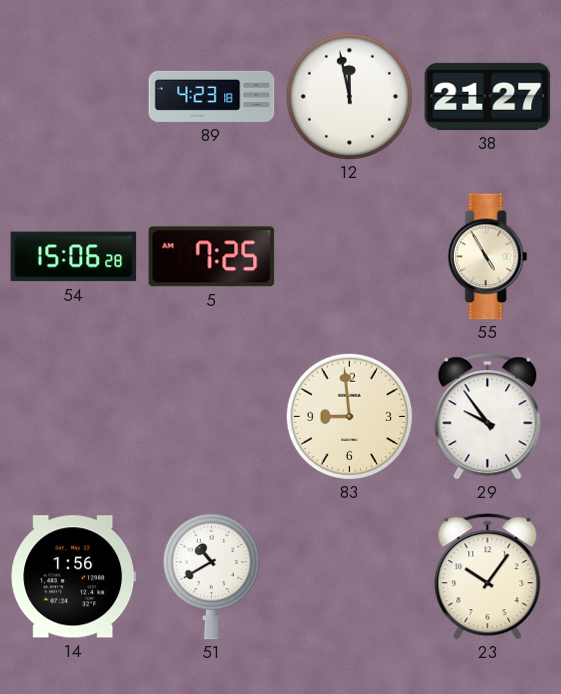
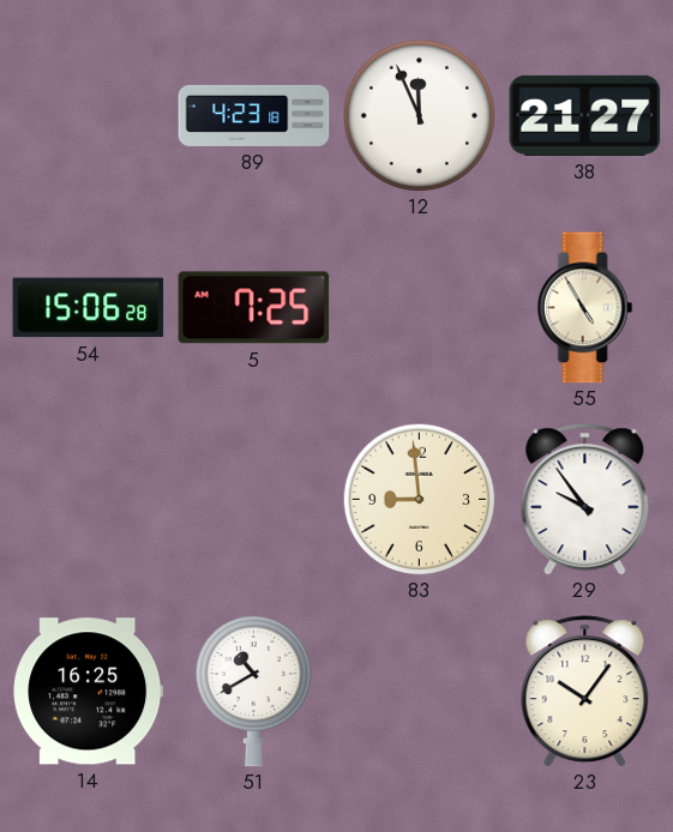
12: 11:58 -> 11:56 (419, 115)
14: 1:56 -> 16:25 (89, 692)
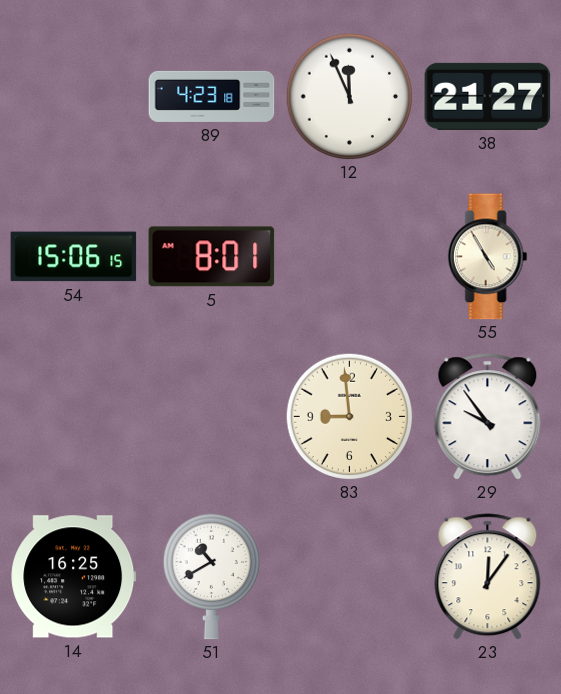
54: 15:06:28 -> 15:06:15 (74, 257)
5: 7:25 -> 8:01 (212, 257)
23: 10:06 -> 12:06 (488, 577)
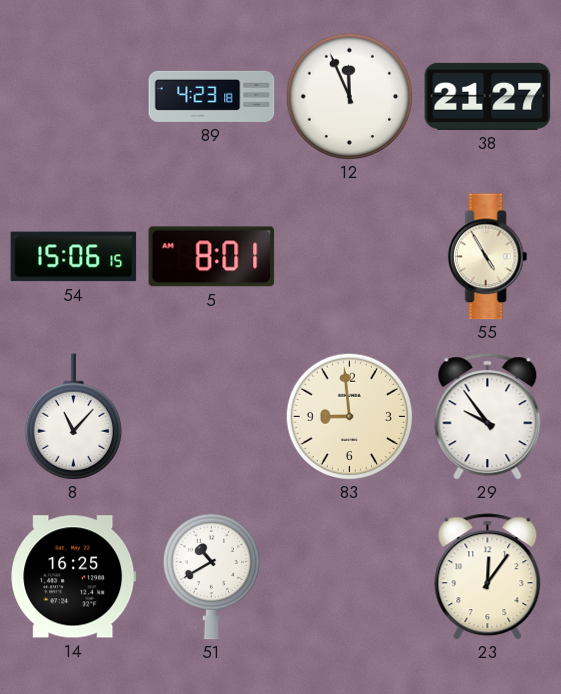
8: none -> 11:07 (73, 417)
